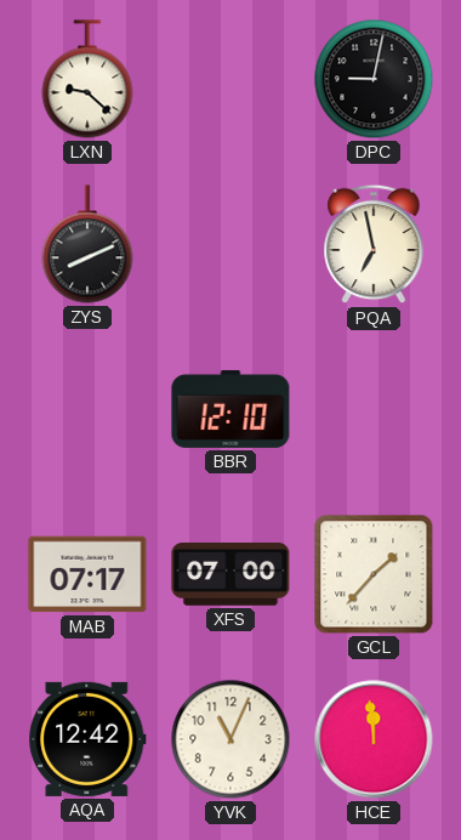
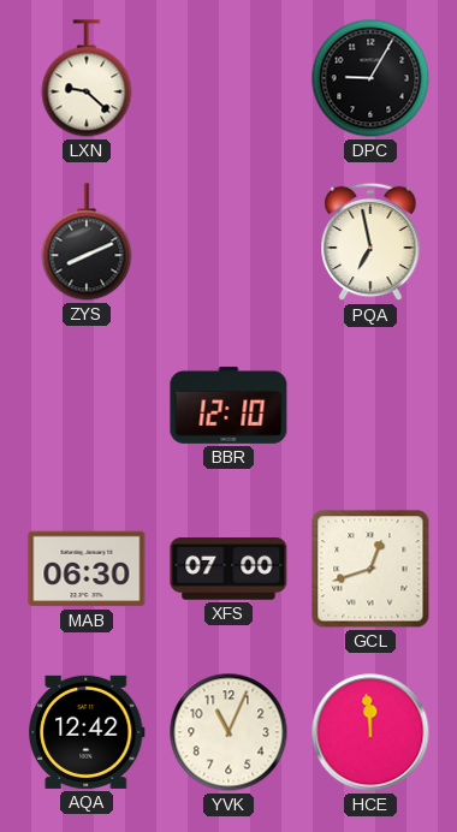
DPC: 9:02 -> 9:05 (370, 78)
MAB: 07:17 -> 06:30 (87, 569)
GCL: 1:37 -> 12:42 (370, 569)
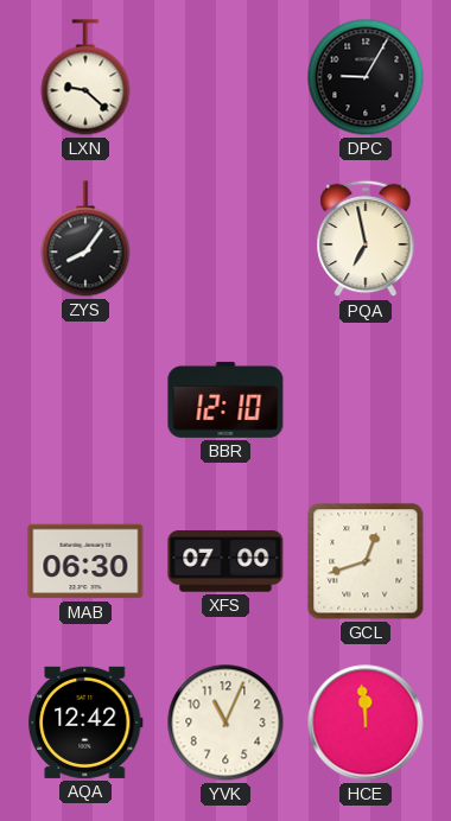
ZYS: 8:11 -> 8:06 (85, 238)
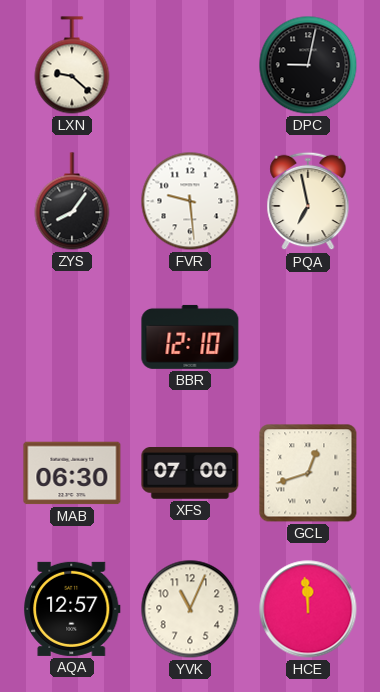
DPC: 9:05 -> 9:02 (308, 65)
FVR: none -> 9:29 (190, 201)
AQA: 12:42 -> 12:57 (72, 609)
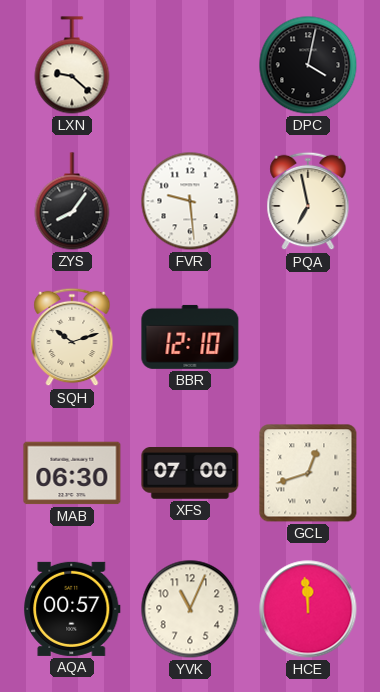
DPC: 9:02 -> 4:02 (308, 65)
SQH: none -> 10:12 (72, 337)
AQA: 12:57 -> 00:57 (72, 609)
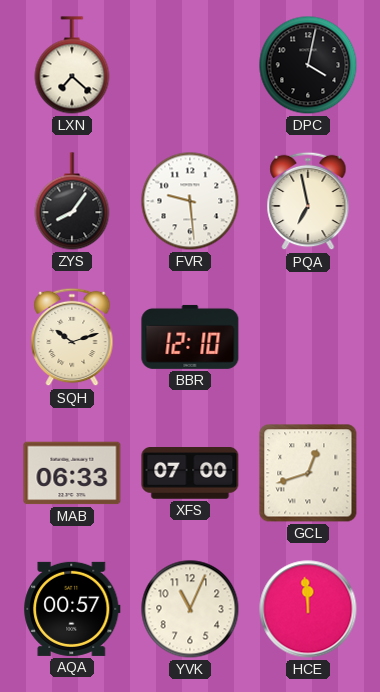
LXN: 9:22 -> 7:22 (72, 65)
MAB: 06:30 -> 06:33 (72, 473)
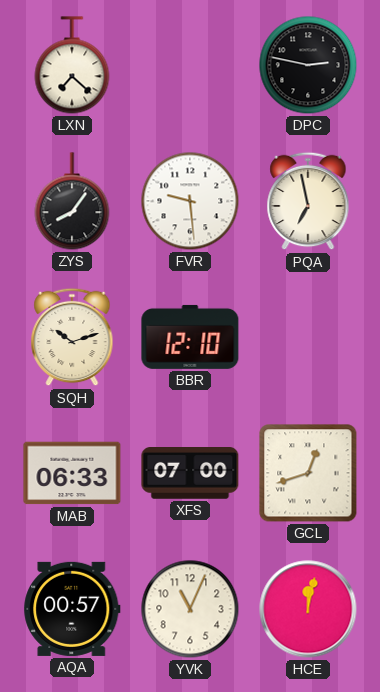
DPC: 4:02 -> 2:47 (308, 65)
HCE: 11:59 -> 12:02 (308, 609)
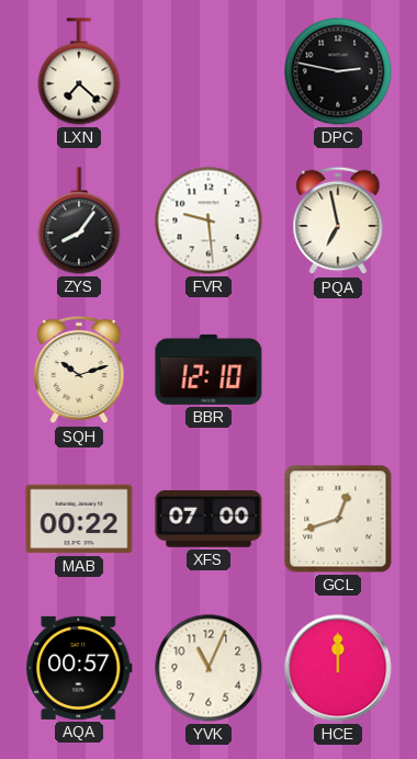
MAB: 06:33 -> 00:22 (79, 519)
HCE: 12:02 -> 12:00 (338, 668)
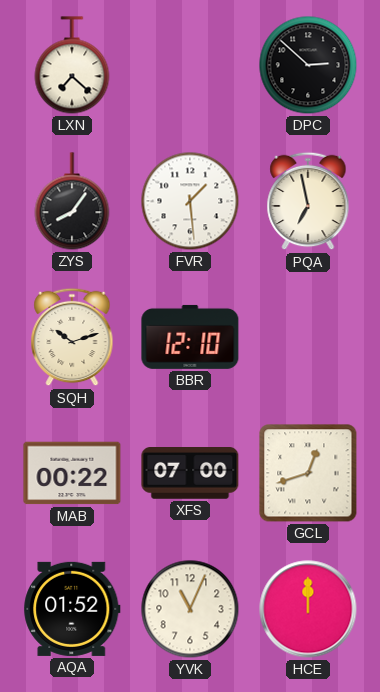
DPC: 2:47 -> 2:52 (308, 65)
FVR: 9:29 -> 1:29 (190, 201)
AQA: 00:57 -> 01:52 (72, 609)
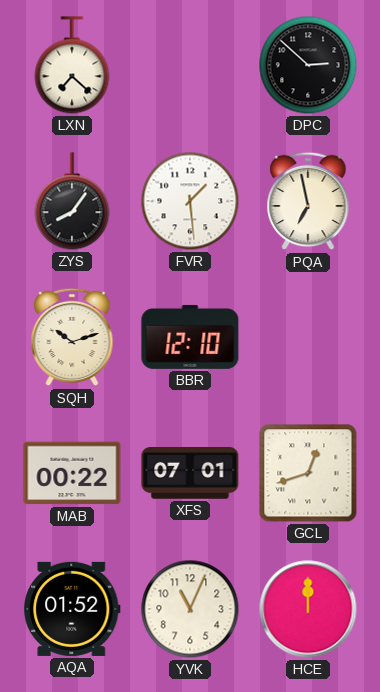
XFS: 07:00 -> 07:01 (190, 474)
